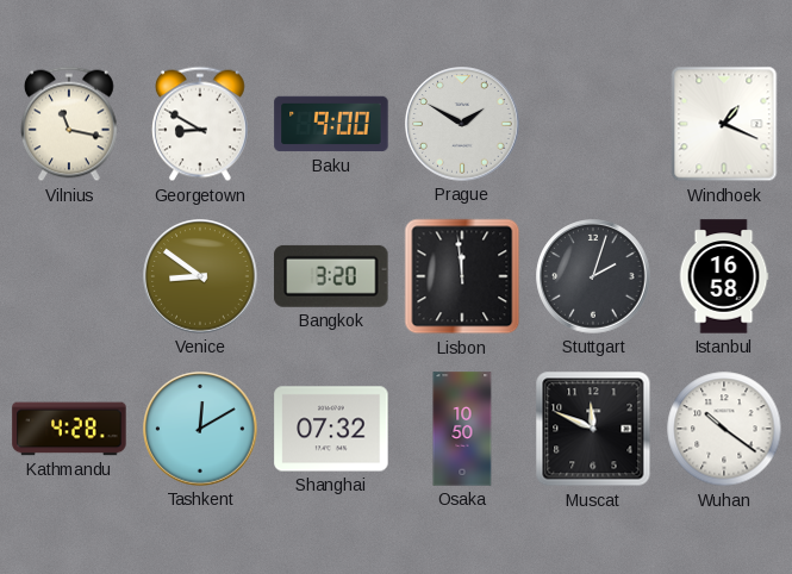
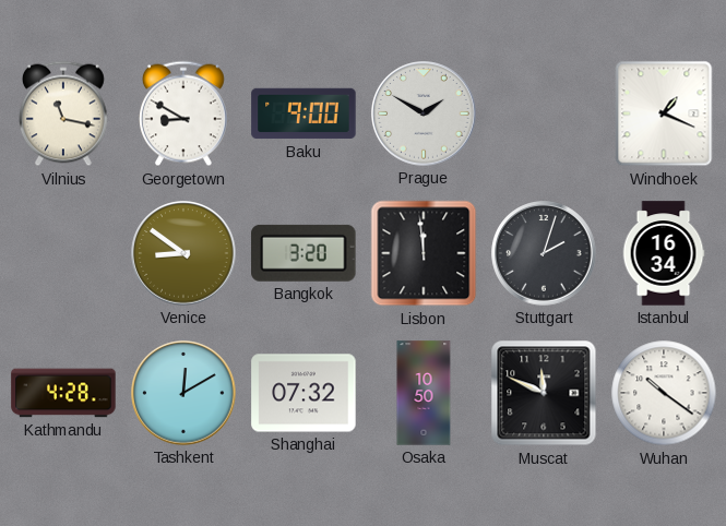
Istanbul: 16:58 -> 16:34 (664, 253)
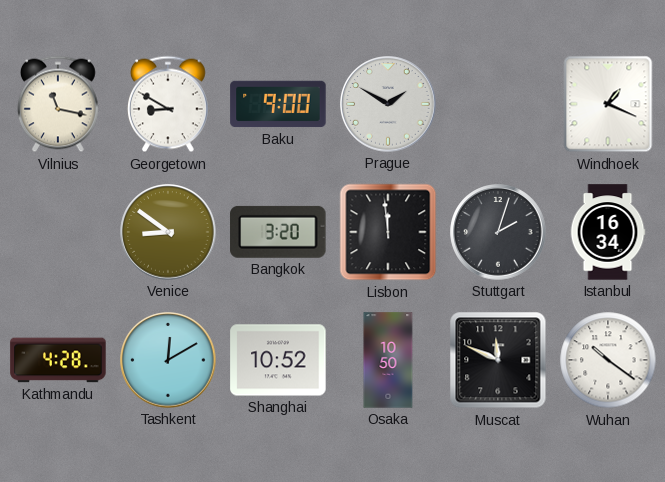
Shanghai: 07:32 -> 10:52 (278, 360)
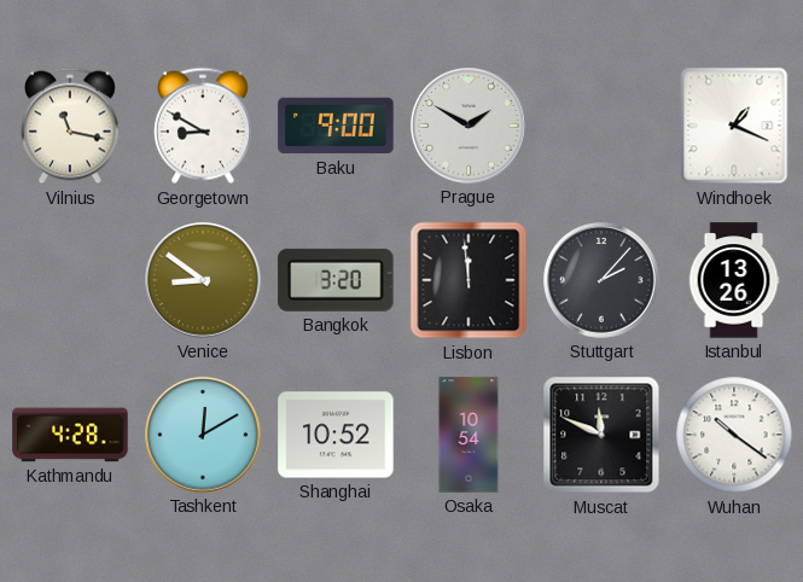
Stuttgart: 2:03 -> 2:07 (601, 280)
Istanbul: 16:34 -> 13:26 (734, 280)
Osaka: 10:50 -> 10:54 (469, 435)
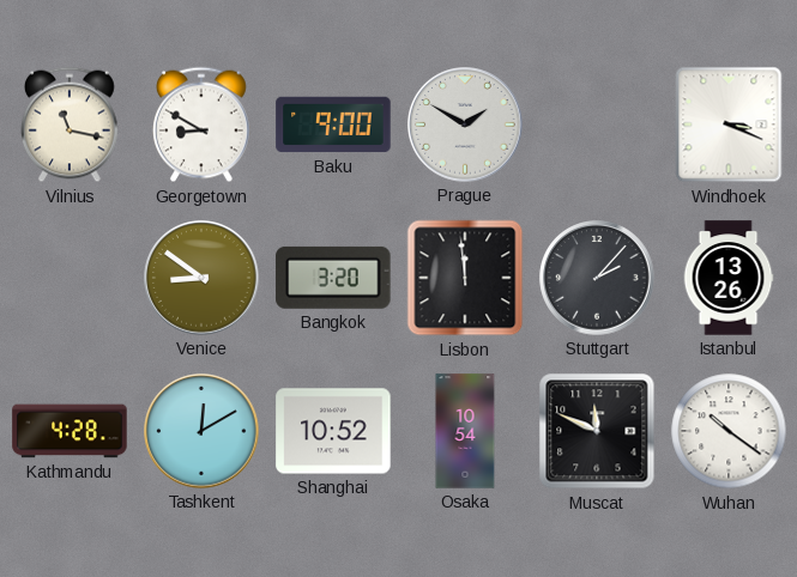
Windhoek: 1:19 -> 3:19 (729, 124)
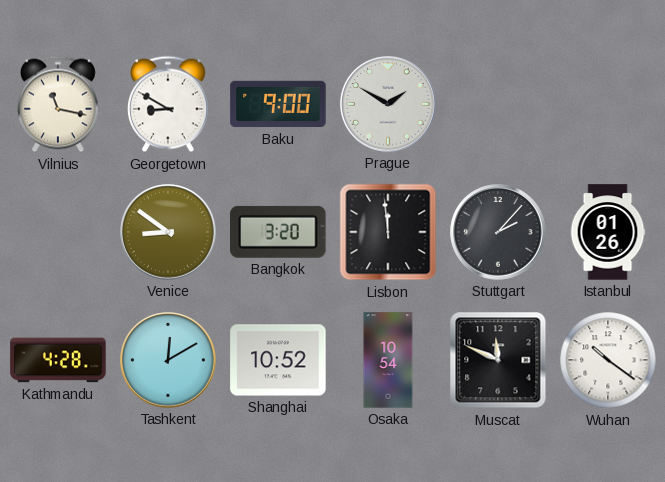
Windhoek: 3:19 -> none (729, 124)
Istanbul: 13:26 -> 01:26 (608, 232)
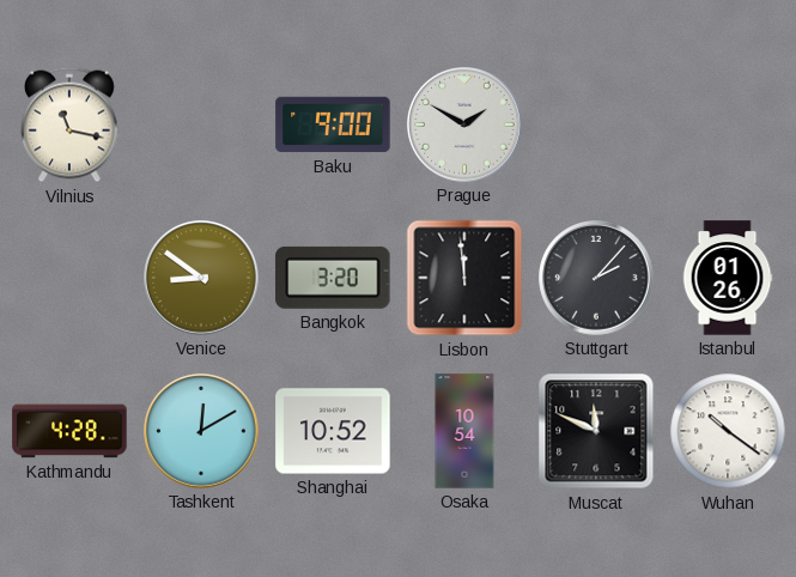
Georgetown: 8:50 -> none (169, 104)
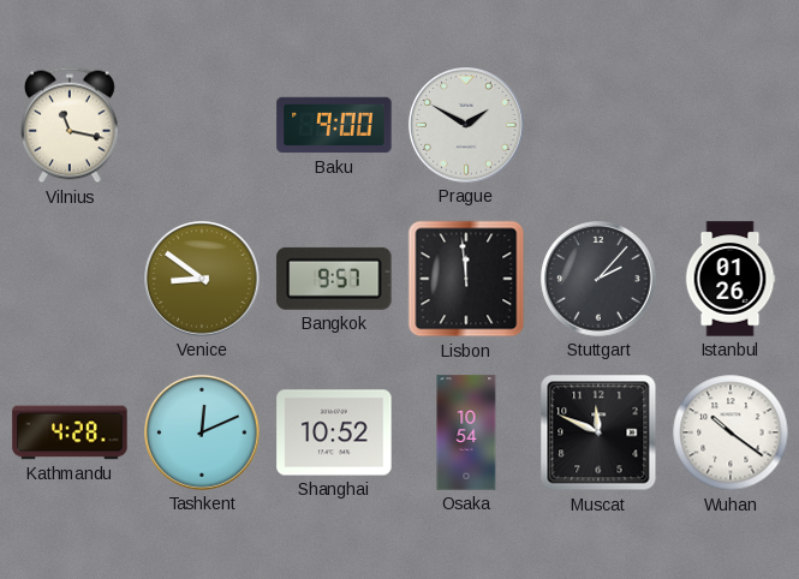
Bangkok: 3:20 -> 9:57 (334, 279)
Tashkent: 12:10 -> 12:11 (202, 432)
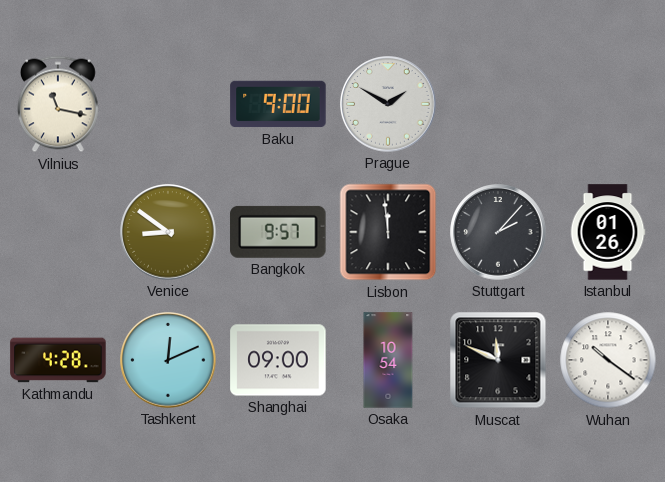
Shanghai: 10:52 -> 09:00 (278, 360)
